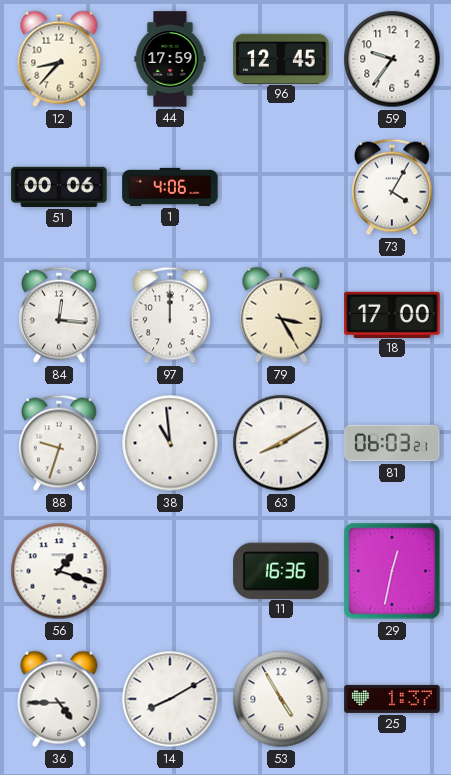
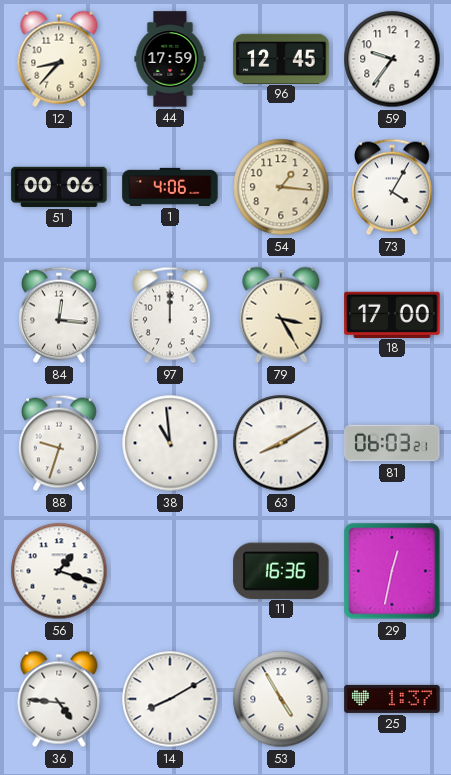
54: none -> 1:16 (281, 187)
36: 4:45 -> 4:46 (59, 699)
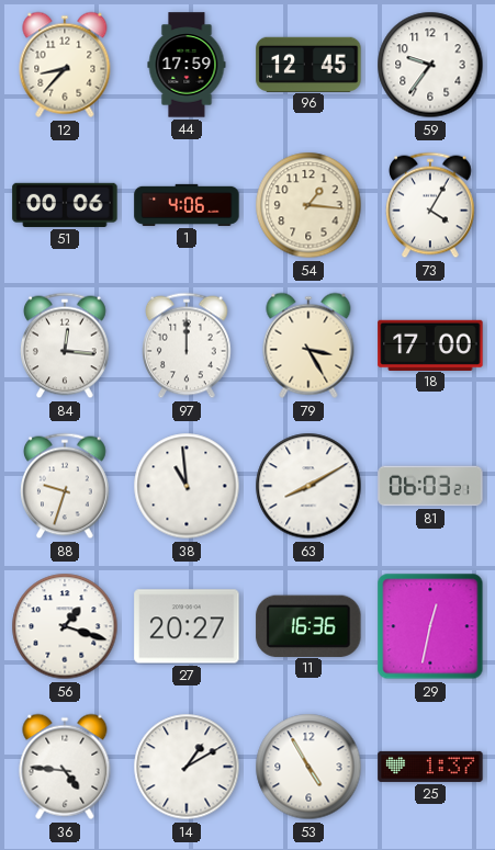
27: none -> 20:27 (187, 626)
14: 8:10 -> 1:10 (187, 767)
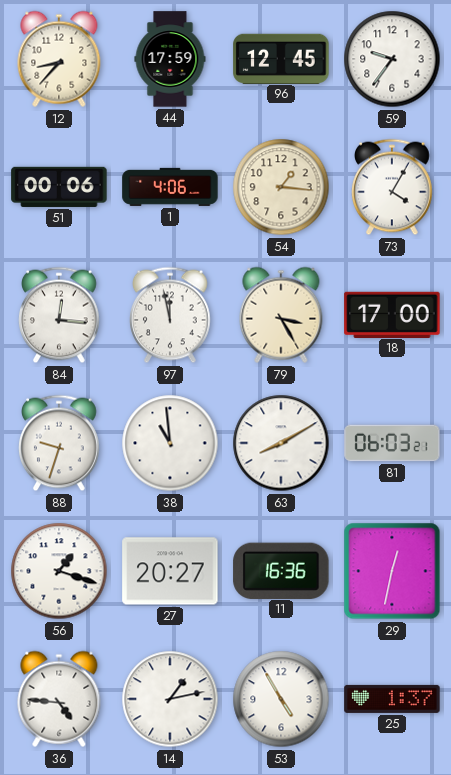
97: 12:00 -> 11:58 (171, 315)
14: 1:10 -> 1:13 (170, 699)
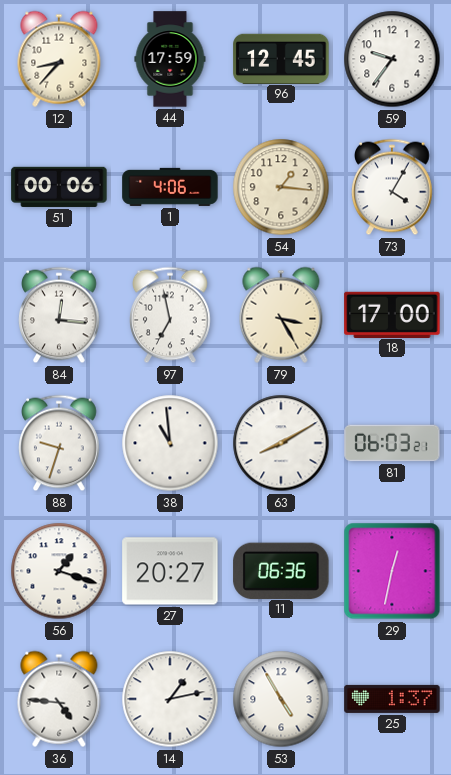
97: 11:58 -> 6:58 (171, 315)
11: 16:36 -> 06:36 (281, 570)
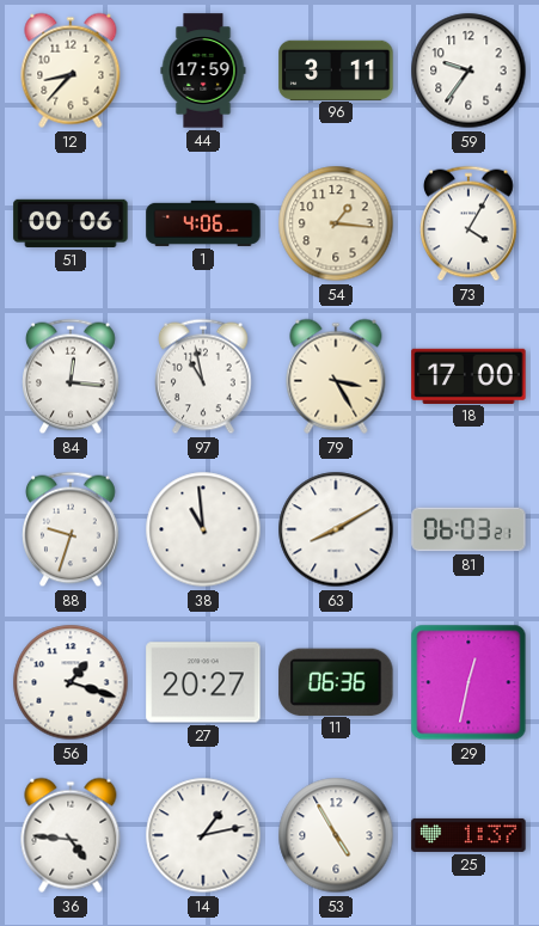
96: 12:45 -> 3:11 (336, 69)
97: 6:58 -> 10:58 (204, 376)
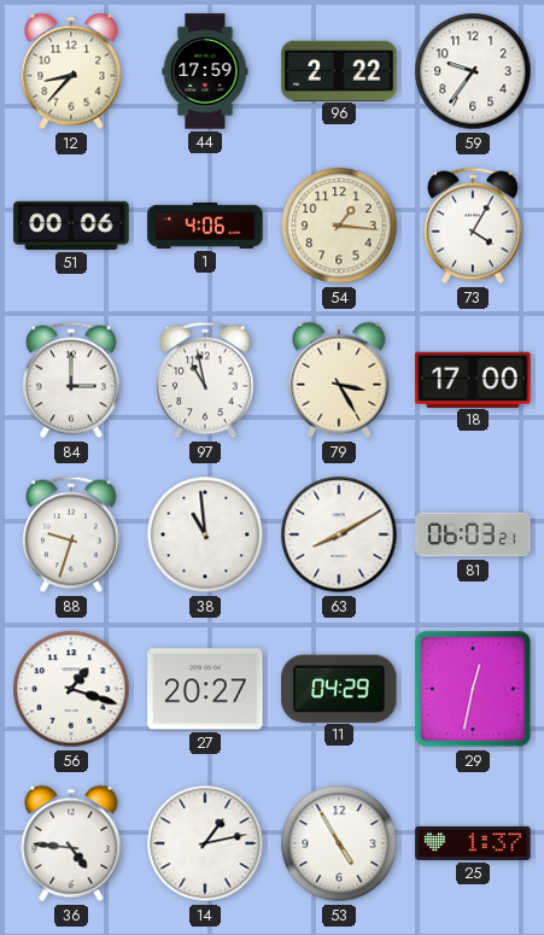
96: 3:11 -> 2:22 (339, 70)
84: 12:16 -> 3:00 (72, 380)
11: 06:36 -> 04:29 (339, 688)
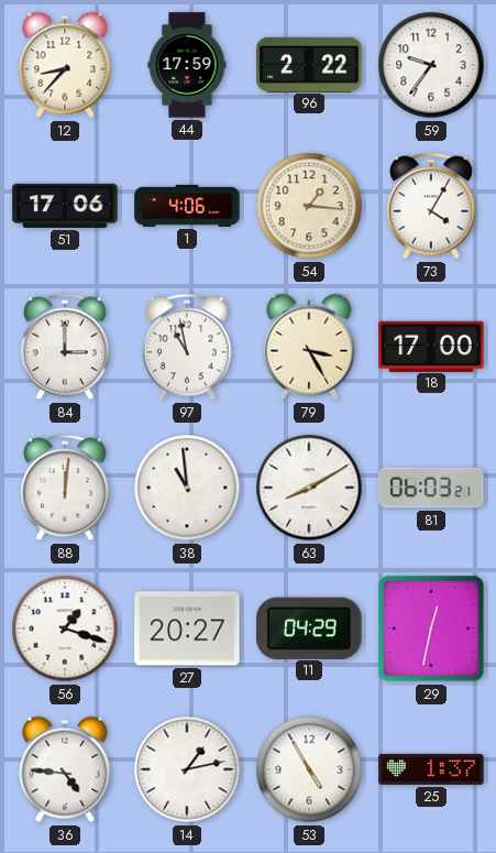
51: 00:06 -> 17:06 (65, 206)
88: 9:33 -> 12:01 (66, 488)
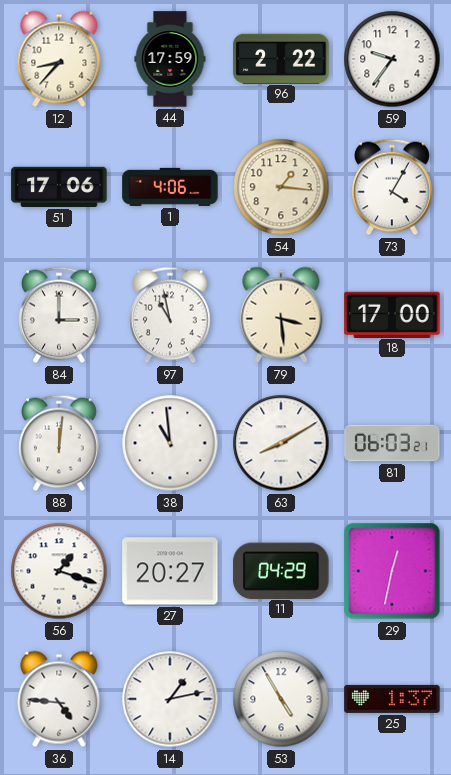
79: 3:25 -> 3:29 (281, 315)
